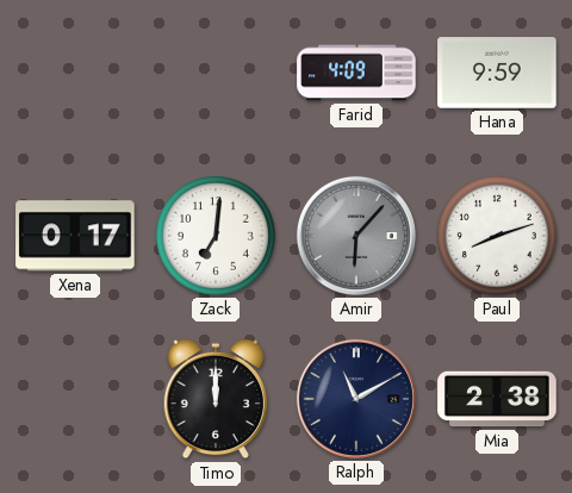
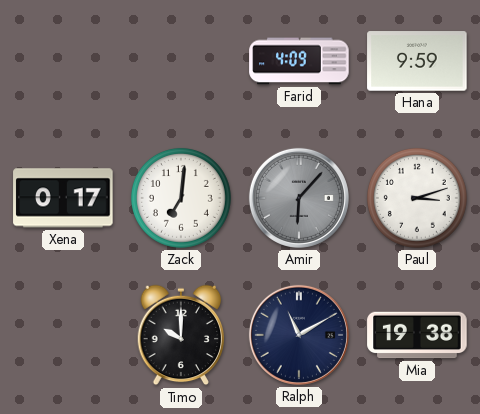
Paul: 8:12 -> 3:12 (417, 198)
Timo: 12:00 -> 10:00 (181, 335)
Mia: 2:38 -> 19:38 (417, 335)
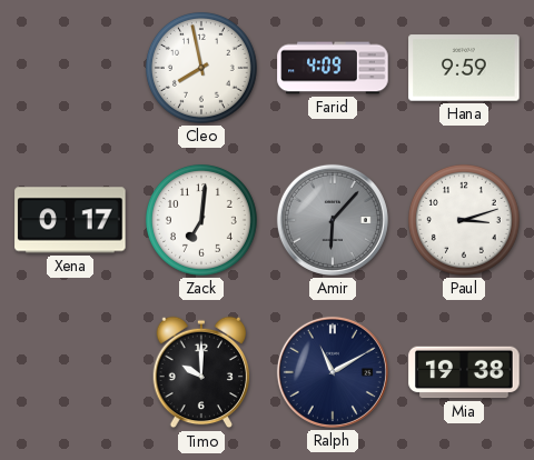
Cleo: none -> 7:58 (201, 68)
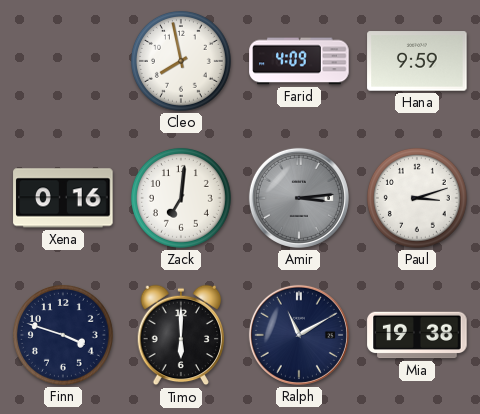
Xena: 0:17 -> 0:16 (63, 198)
Amir: 6:07 -> 3:14 (299, 198)
Finn: none -> 3:48 (63, 335)
Timo: 10:00 -> 6:00 (181, 335)
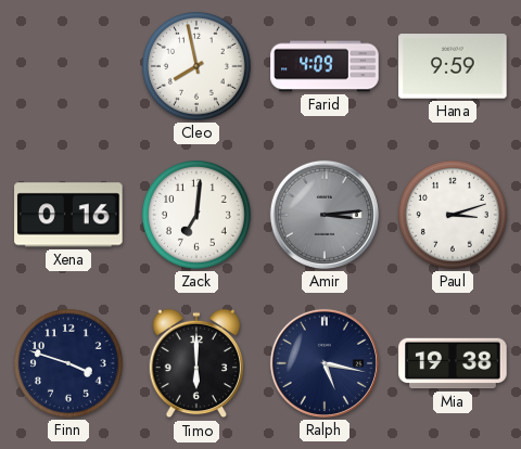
Ralph: 11:10 -> 5:17 (325, 363)
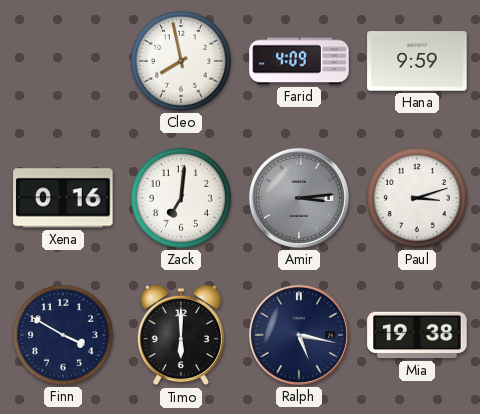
Finn: 3:48 -> 3:50 (63, 335)
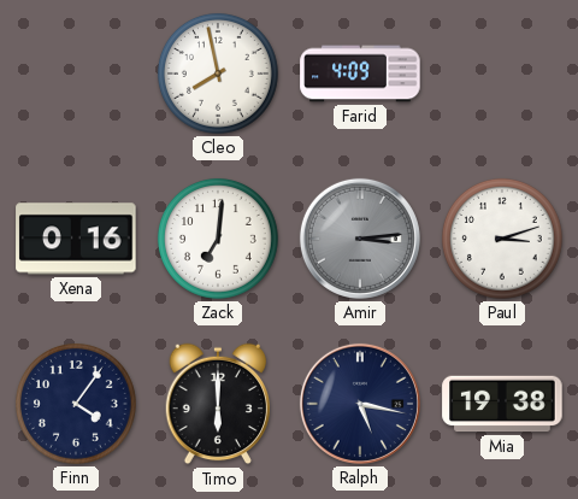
Hana: 9:59 -> none (417, 61)
Finn: 3:50 -> 4:06 (76, 404)
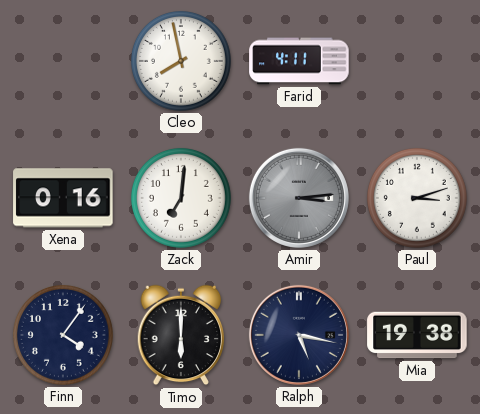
Farid: 4:09 -> 4:11 (299, 61)
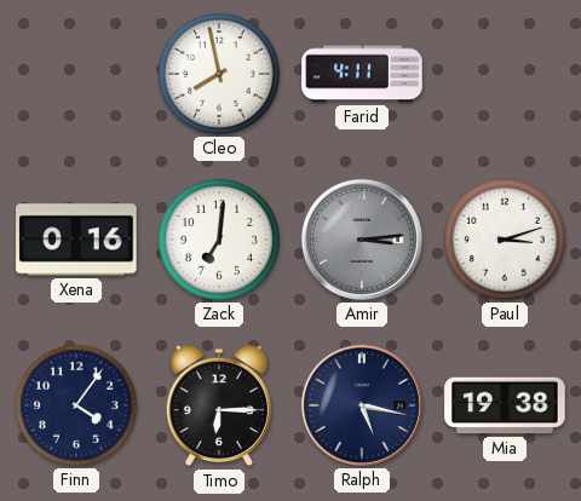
Timo: 6:00 -> 6:15 (219, 405)
